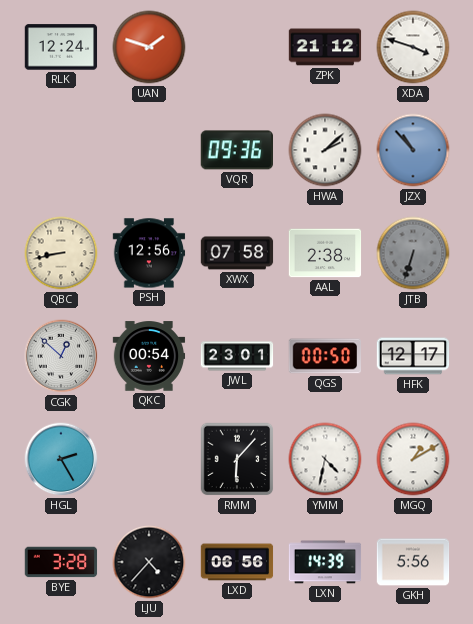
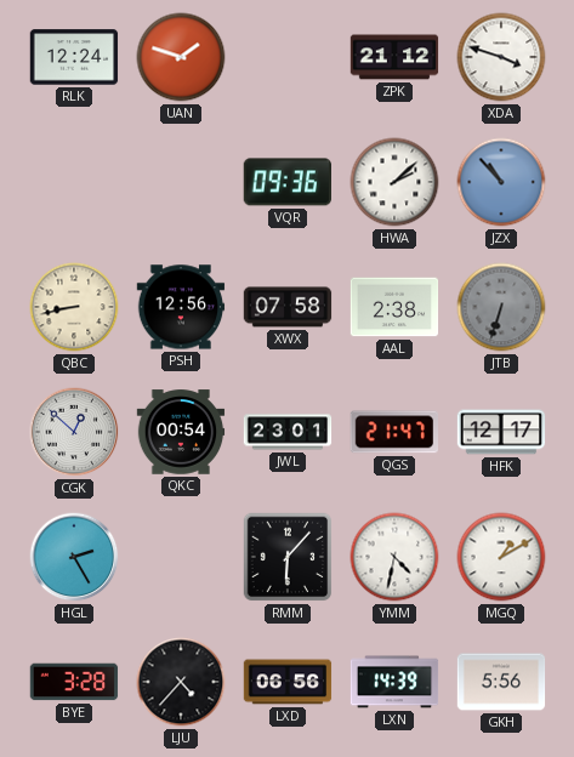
QGS: 00:50 -> 21:47 (393, 432)
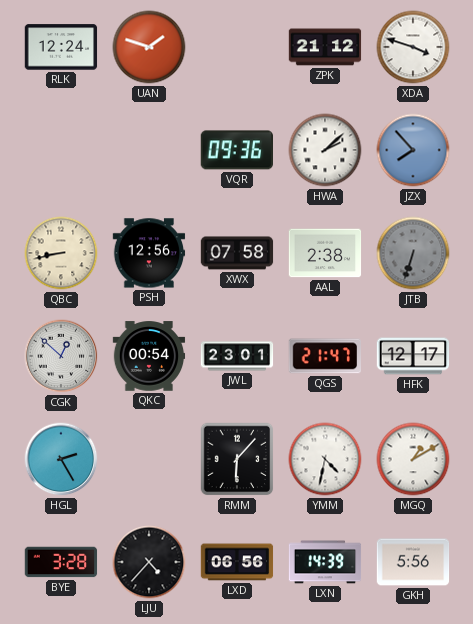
JZX: 10:53 -> 7:53 (413, 150)
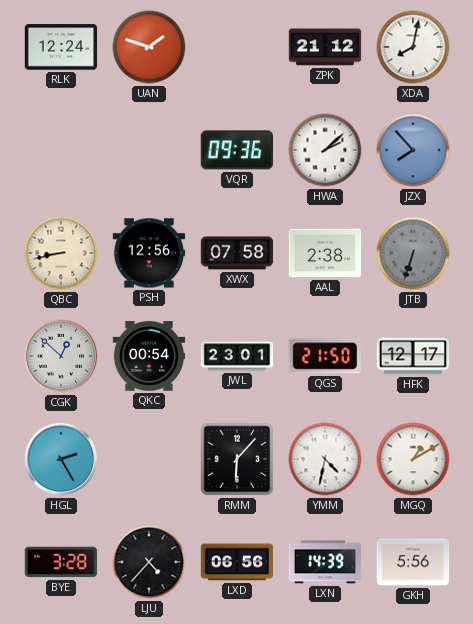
XDA: 3:48 -> 8:02 (413, 47)
QGS: 21:47 -> 21:50 (324, 356)
